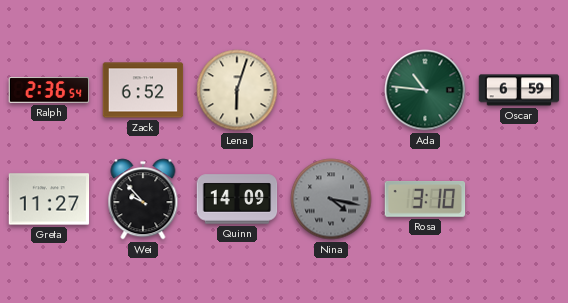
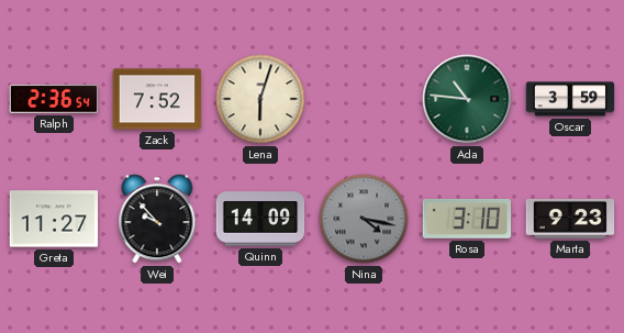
Zack: 6:52 -> 7:52 (157, 99)
Oscar: 6:59 -> 3:59 (570, 99)
Marta: none -> 9:23 (570, 219)
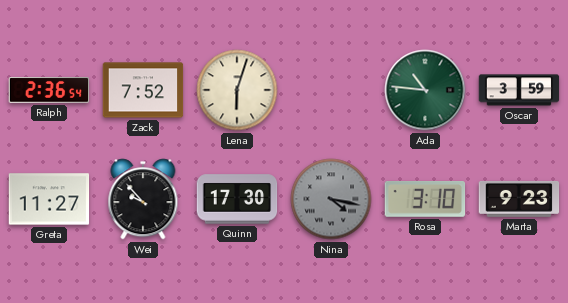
Quinn: 14:09 -> 17:30 (237, 199)
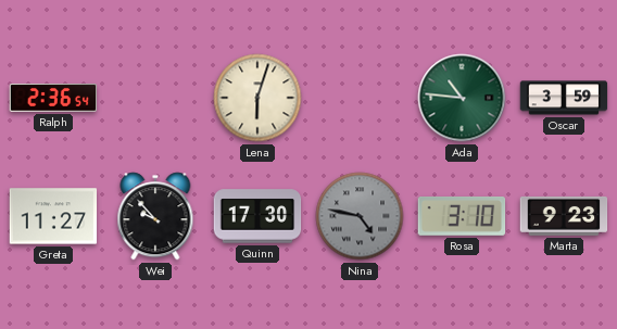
Zack: 7:52 -> none (143, 90)
Nina: 4:17 -> 4:47 (360, 216)
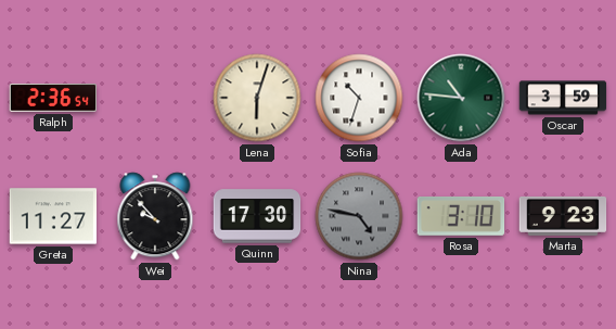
Sofia: none -> 10:33 (359, 98)
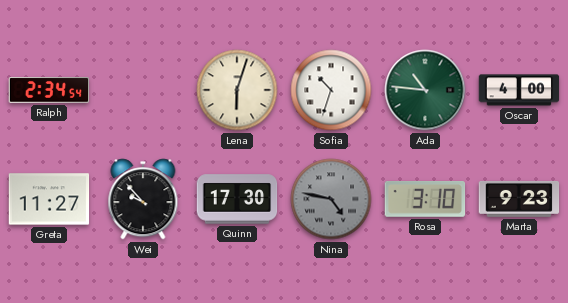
Ralph: 2:36 -> 2:34 (49, 90)
Oscar: 3:59 -> 4:00 (519, 90)
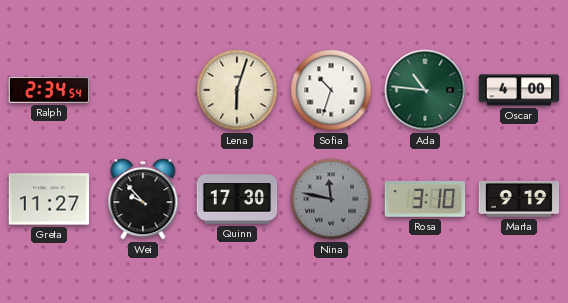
Nina: 4:47 -> 11:47 (331, 199)
Marta: 9:23 -> 9:19 (519, 199)
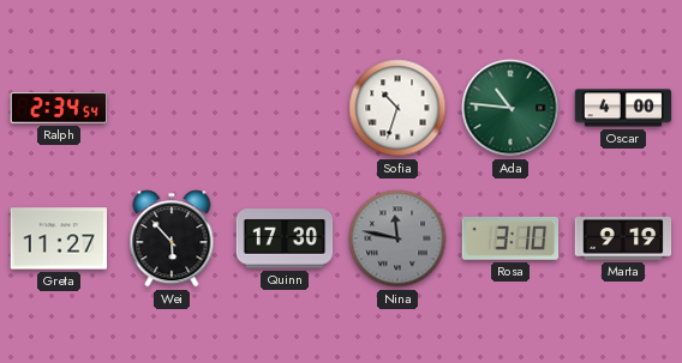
Lena: 6:03 -> none (237, 90)
Wei: 9:53 -> 5:53 (172, 238)
